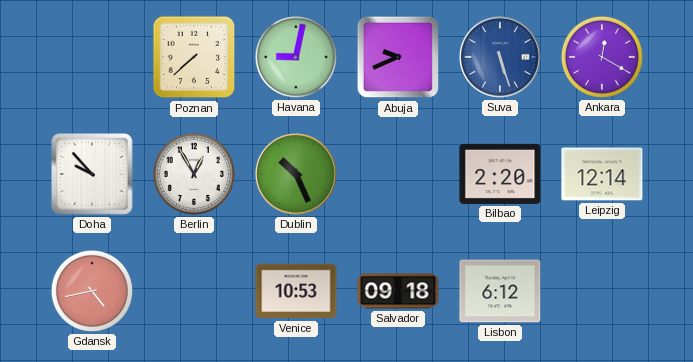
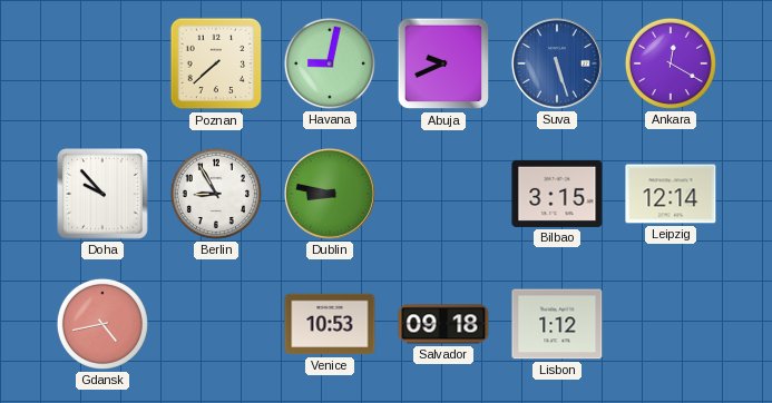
Berlin: 12:55 -> 8:55 (216, 194)
Dublin: 10:26 -> 8:47 (330, 194)
Bilbao: 2:20 -> 3:15 (557, 194)
Lisbon: 6:12 -> 1:12 (557, 324)
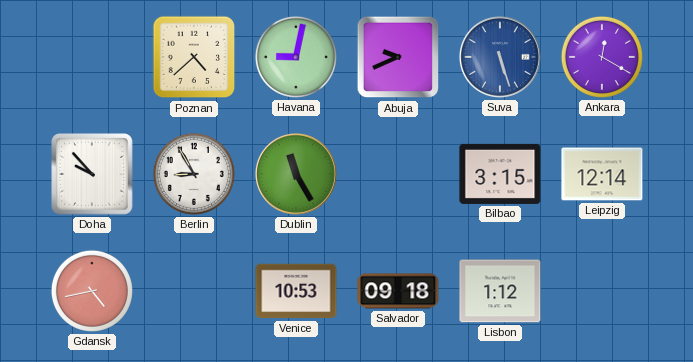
Poznan: 7:38 -> 4:38 (194, 57)
Dublin: 8:47 -> 11:25 (296, 174)
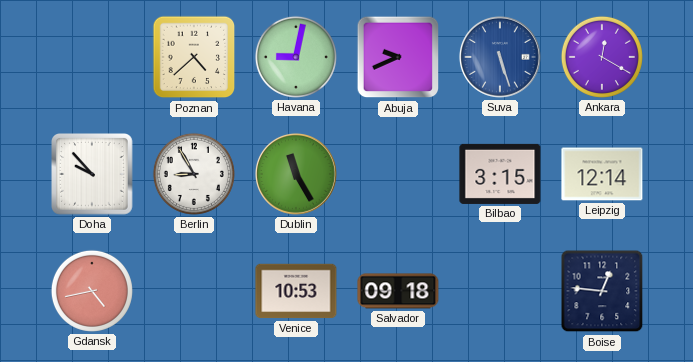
Lisbon: 1:12 -> none (500, 291)
Boise: none -> 12:46 (602, 291)
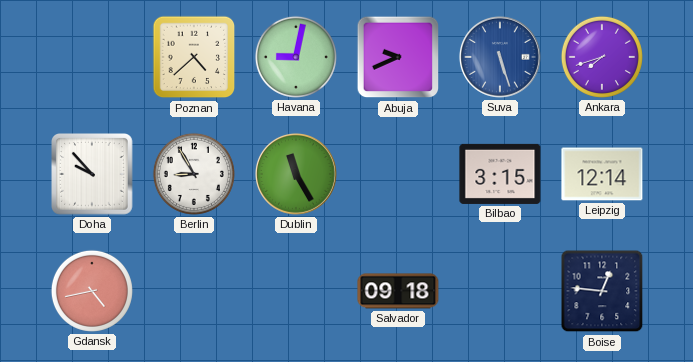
Ankara: 12:20 -> 7:42 (602, 57)
Venice: 10:53 -> none (296, 291)
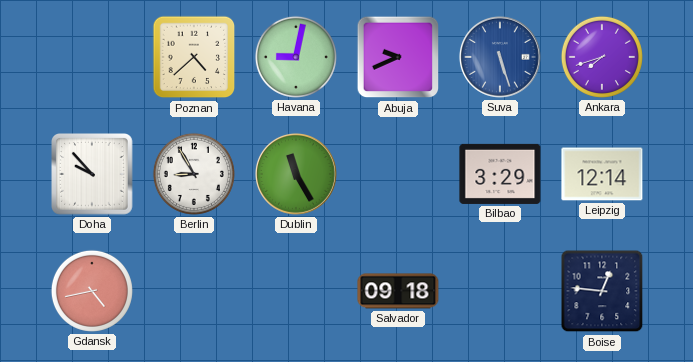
Bilbao: 3:15 -> 3:29 (500, 174)
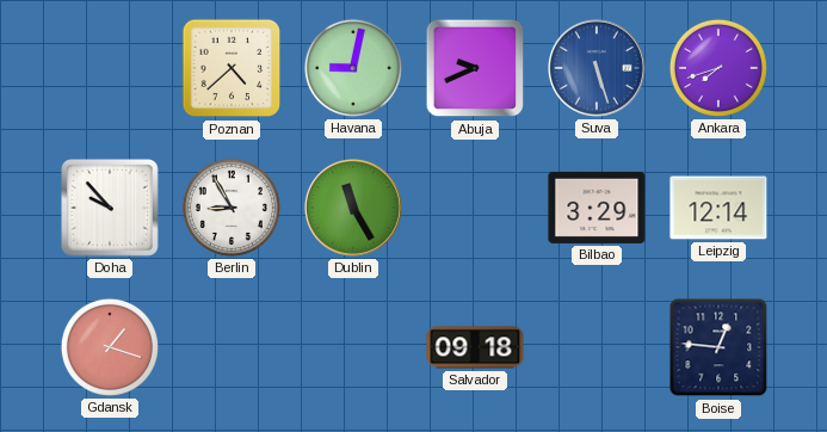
Gdansk: 4:43 -> 1:18 (110, 347)
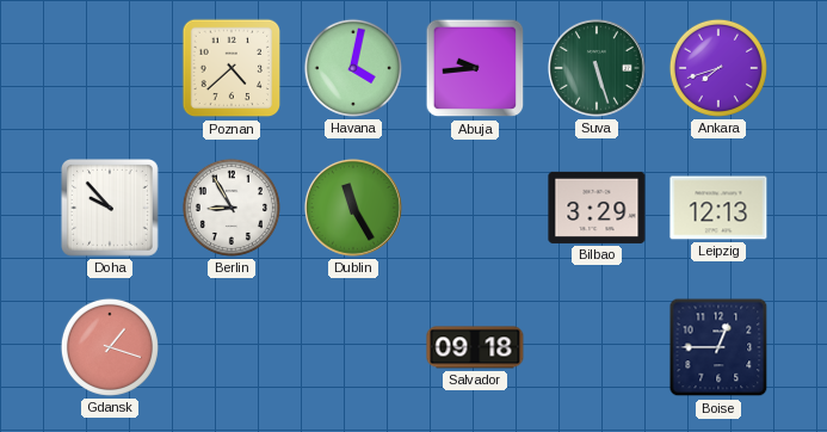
Havana: 9:02 -> 4:02 (353, 68)
Abuja: 9:41 -> 9:44 (475, 68)
Suva dial: blue -> green (597, 68)
Leipzig: 12:14 -> 12:13 (718, 208)
Boise: 12:46 -> 12:45 (718, 347)
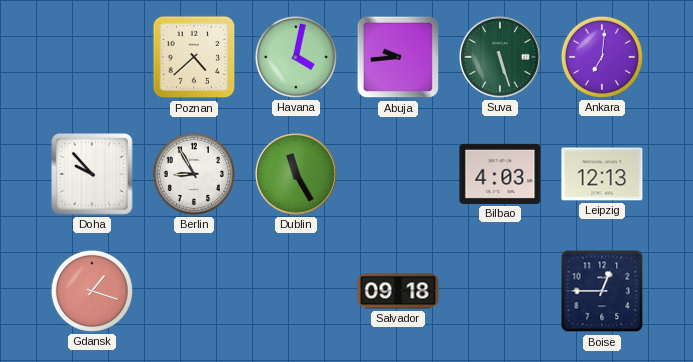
Ankara: 7:42 -> 7:01 (602, 57)
Bilbao: 3:29 -> 4:03 (500, 174)
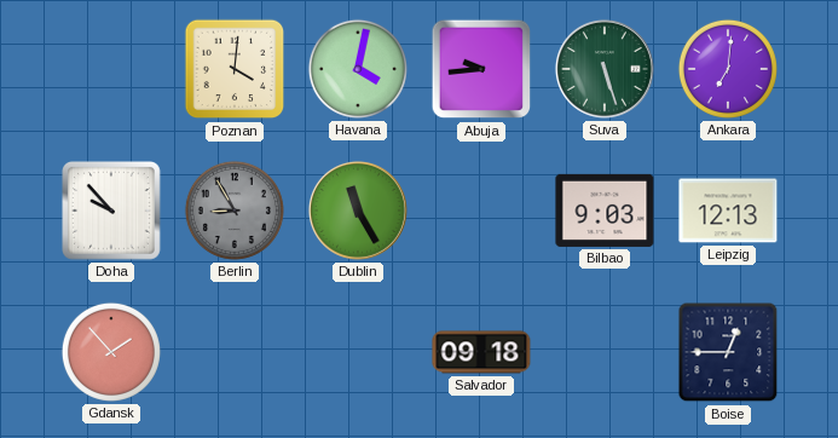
Poznan: 4:38 -> 4:01 (235, 69)
Berlin dial: white -> grey (235, 211)
Bilbao: 4:03 -> 9:03 (605, 211)
Gdansk: 1:18 -> 1:53 (111, 352)
